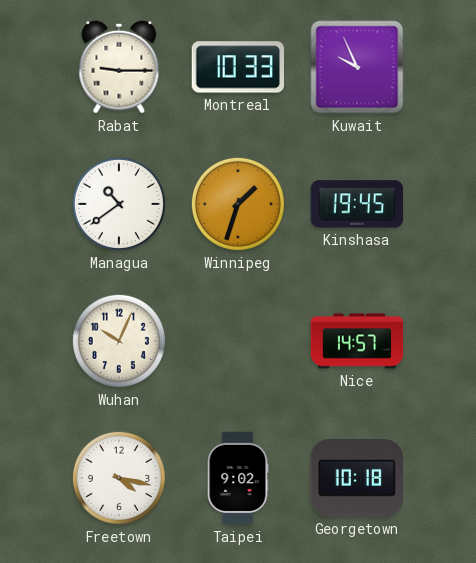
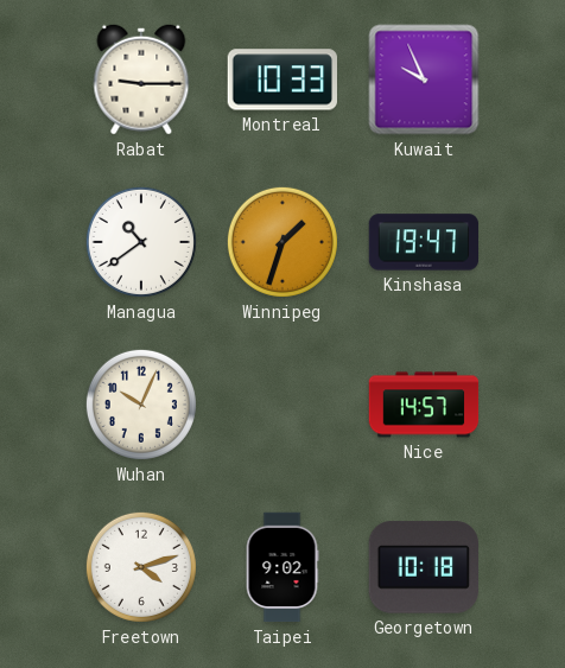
Kinshasa: 19:45 -> 19:47 (424, 242)
Freetown: 4:17 -> 4:12 (141, 567)
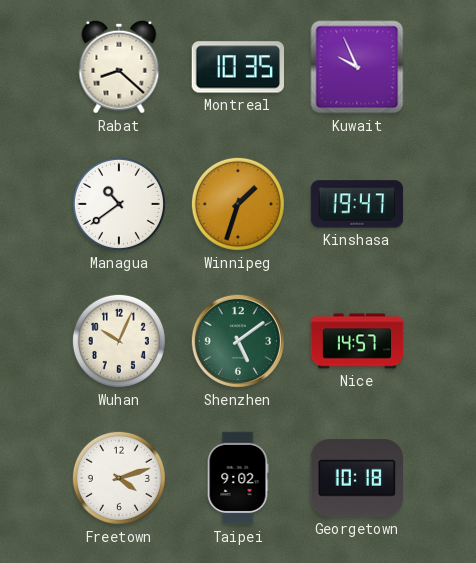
Rabat: 9:15 -> 8:22 (119, 67)
Montreal: 10:33 -> 10:35 (238, 67)
Shenzhen: none -> 5:09 (238, 341)
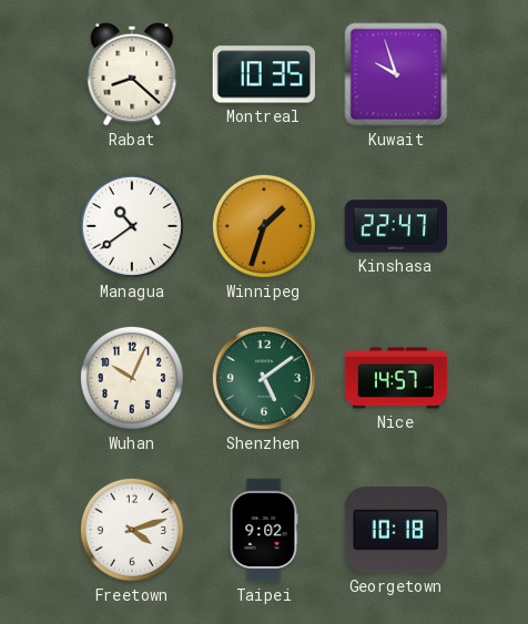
Kuwait: 9:56 -> 9:57 (396, 74)
Kinshasa: 19:47 -> 22:47 (396, 226)
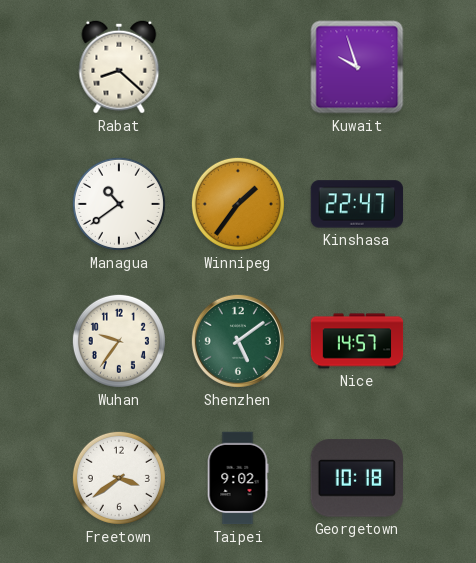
Montreal: 10:35 -> none (264, 74)
Winnipeg: 1:33 -> 1:36 (238, 204)
Wuhan: 10:04 -> 9:36 (119, 341)
Freetown: 4:12 -> 3:39 (119, 478)
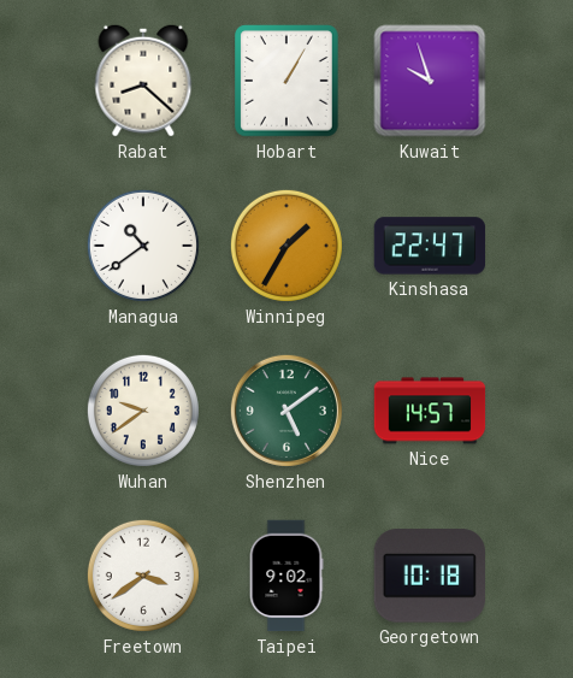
Hobart: none -> 1:05 (286, 81)
Winnipeg: 1:36 -> 1:35 (286, 246)
Wuhan: 9:36 -> 9:39 (143, 411)
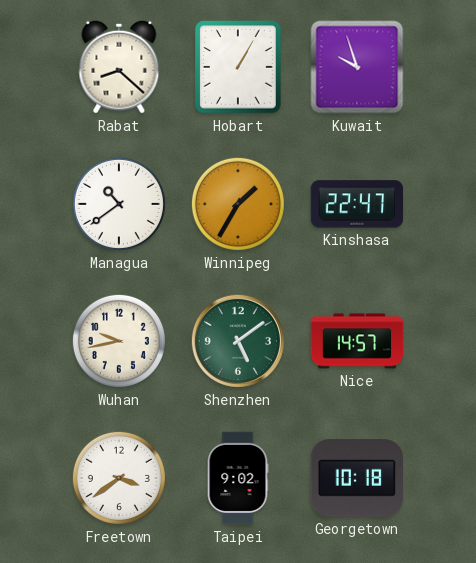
Wuhan: 9:39 -> 9:43 (119, 341)
